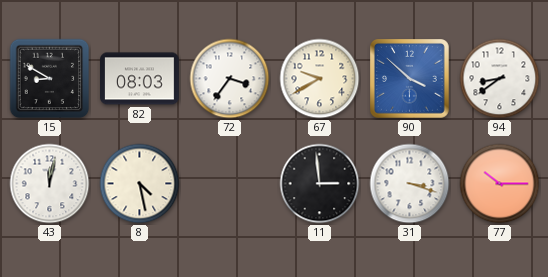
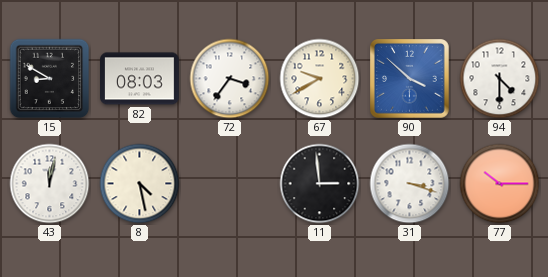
94: 8:39 -> 4:30 (500, 79)
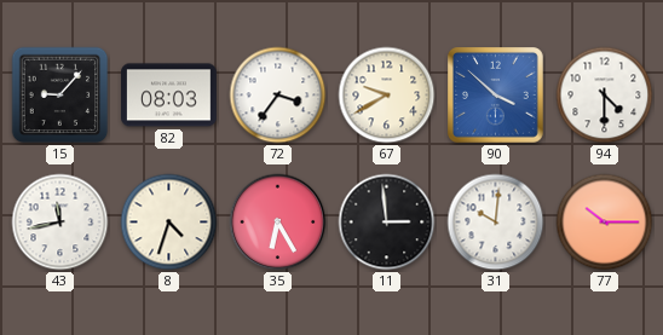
15: 8:50 -> 9:07 (60, 96)
43: 12:02 -> 11:43 (60, 223)
8: 4:28 -> 4:33 (169, 223)
35: none -> 6:25 (278, 223)
31: 3:18 -> 10:01 (496, 223)
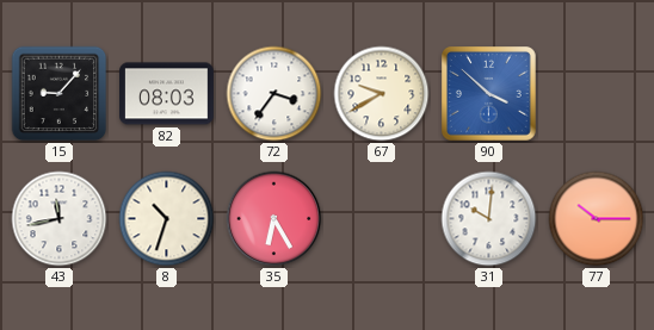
94: 4:30 -> none (605, 96)
8: 4:33 -> 10:33 (167, 219)
11: 2:59 -> none (387, 223)
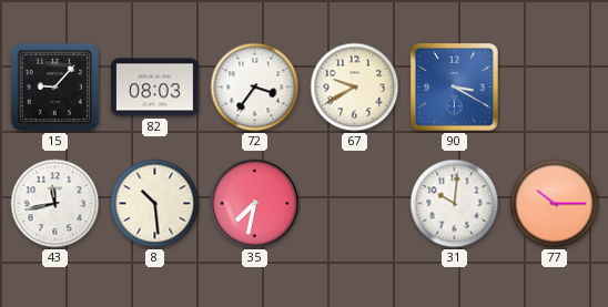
90: 3:52 -> 3:20 (455, 88)
8: 10:33 -> 10:29 (155, 204)
35: 6:25 -> 7:32 (255, 204)
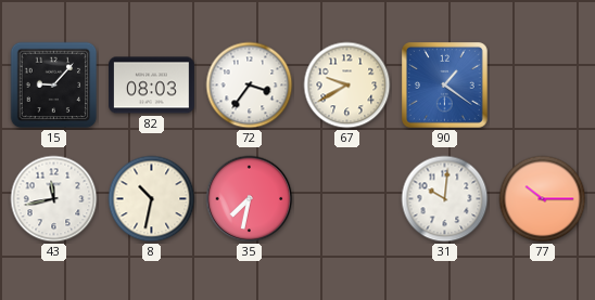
90: 3:20 -> 1:21 (445, 86)
8: 10:29 -> 10:32 (152, 199)
